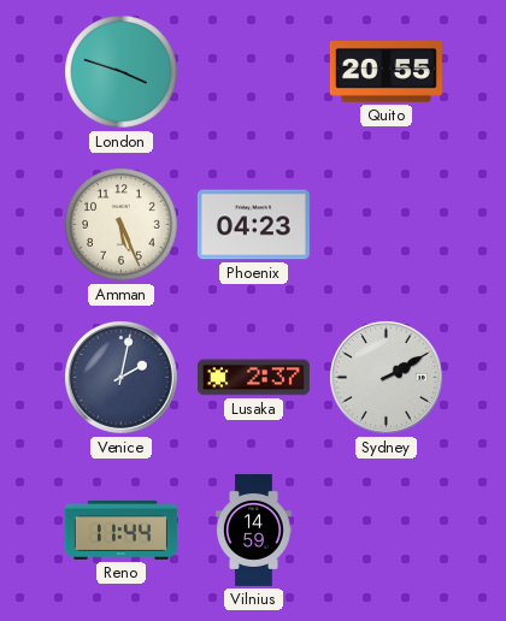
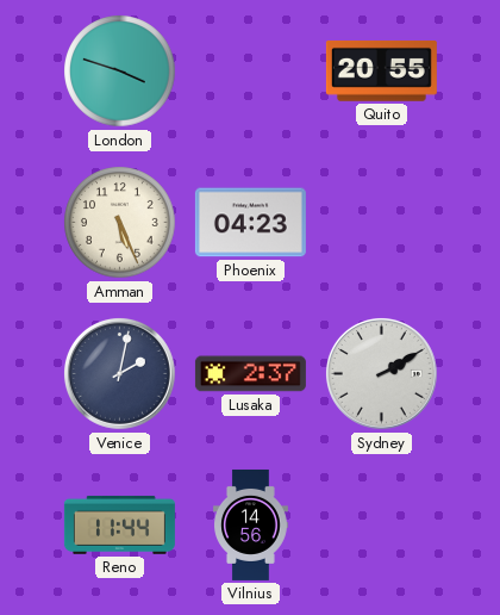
Vilnius: 14:59 -> 14:56 (251, 524)
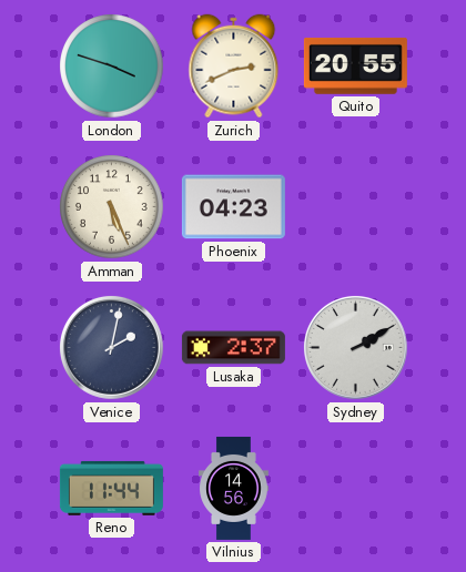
Zurich: none -> 2:41 (234, 67)
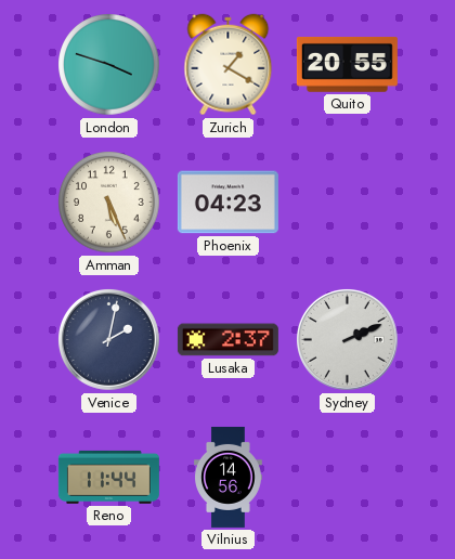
Zurich: 2:41 -> 1:20 (229, 65)
Sydney: 2:10 -> 2:11 (347, 339)
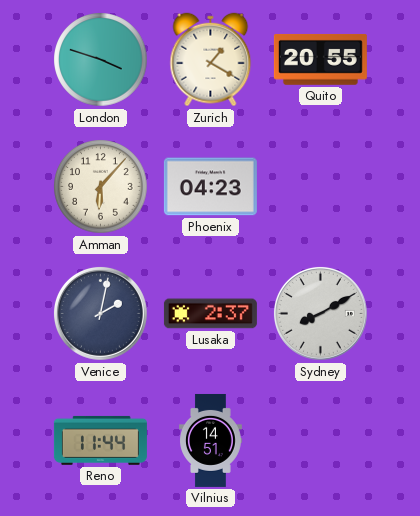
Amman: 5:26 -> 6:07 (101, 187)
Sydney: 2:11 -> 8:10 (320, 313)
Vilnius: 14:56 -> 14:51 (211, 440)
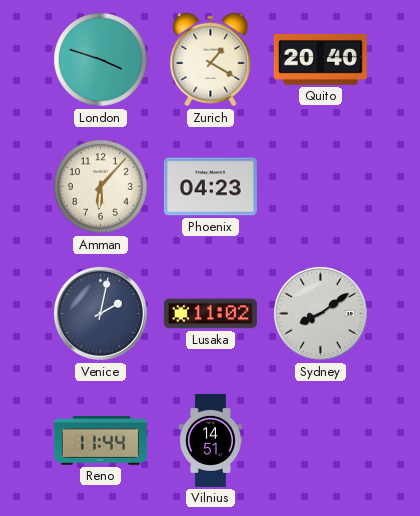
Quito: 20:55 -> 20:40 (320, 59)
Lusaka: 2:37 -> 11:02 (210, 314)
Sydney: 8:10 -> 8:09 (320, 313)
